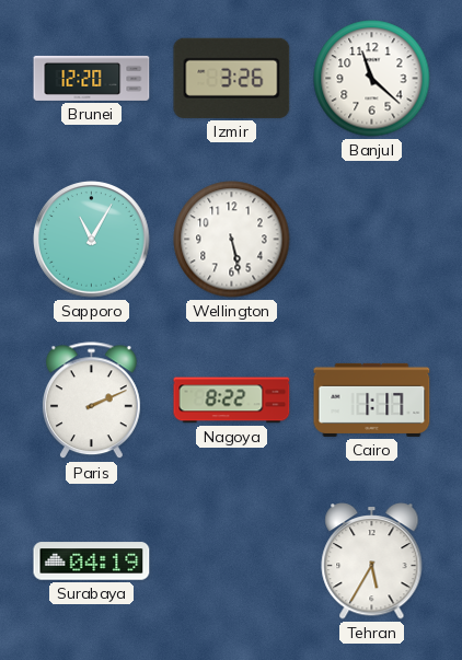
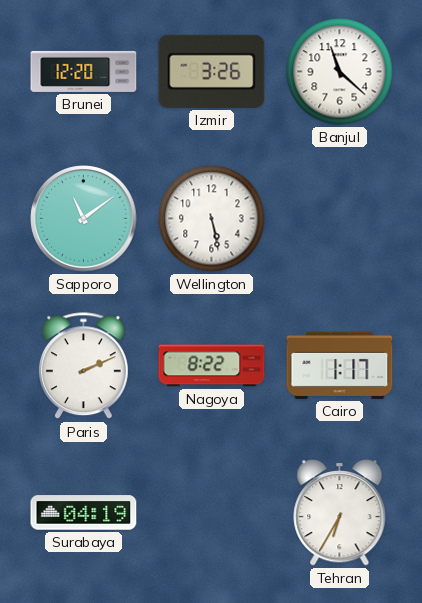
Sapporo: 11:05 -> 11:09 (84, 219)
Tehran: 5:35 -> 6:35 (340, 513)
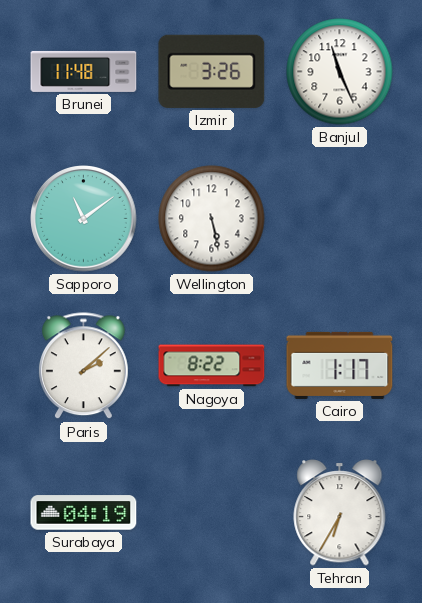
Brunei: 12:20 -> 11:48 (84, 71)
Banjul: 11:22 -> 11:26 (340, 72)
Paris: 2:11 -> 2:08 (83, 366)
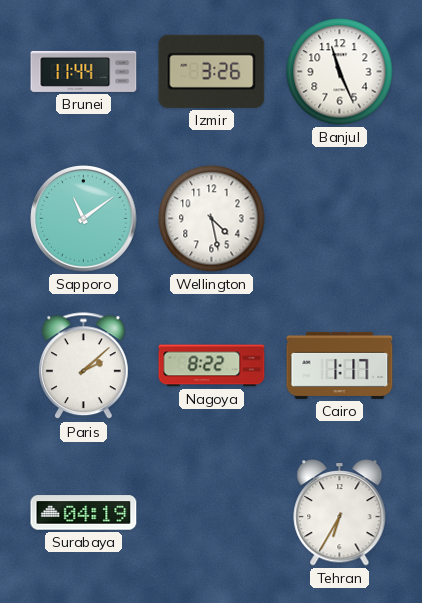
Brunei: 11:48 -> 11:44 (84, 71)
Wellington: 5:28 -> 4:28 (212, 219)
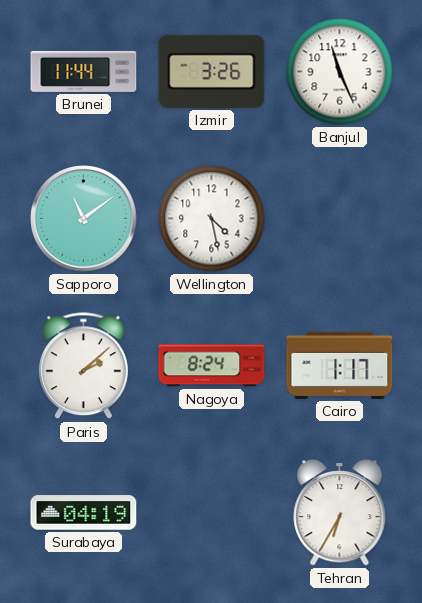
Nagoya: 8:22 -> 8:24 (212, 366)
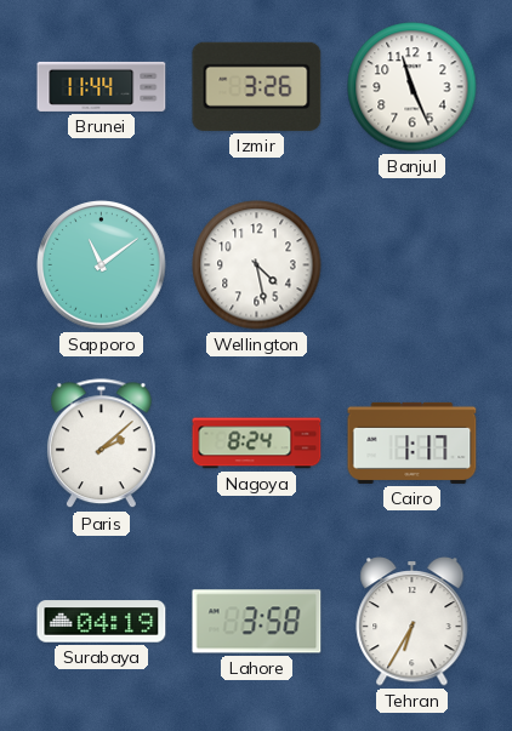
Lahore: none -> 3:58 (257, 622)
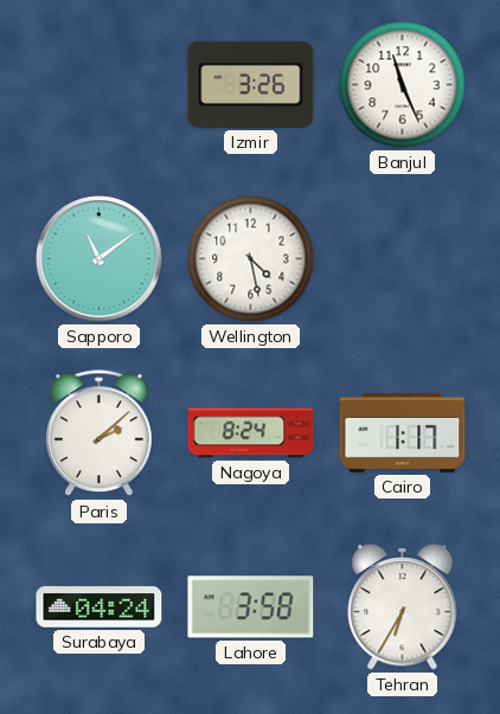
Brunei: 11:44 -> none (102, 86)
Surabaya: 04:19 -> 04:24 (100, 607)
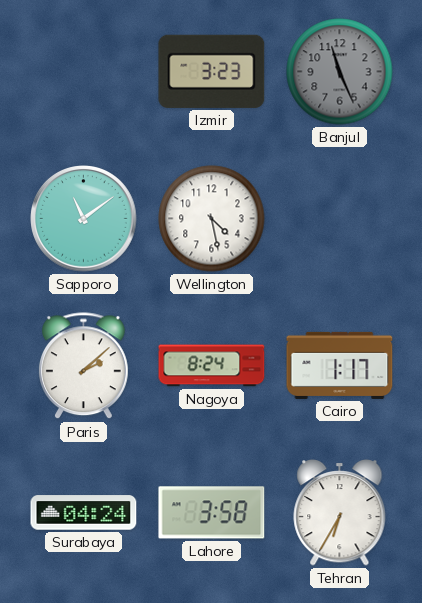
Izmir: 3:26 -> 3:23 (212, 71)
Banjul dial: white -> grey (340, 72)
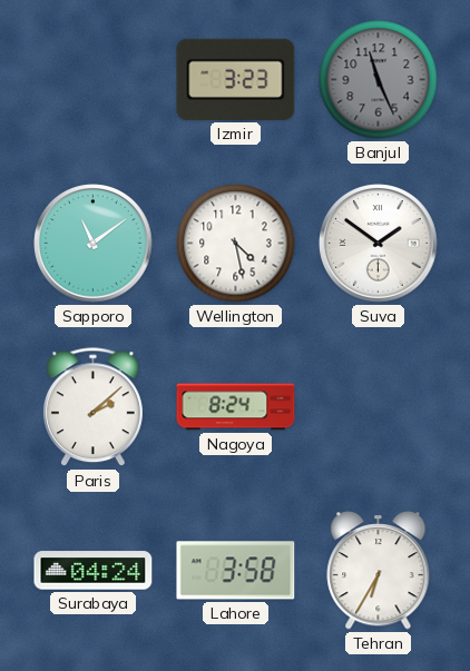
Suva: none -> 1:51 (379, 244)
Cairo: 1:17 -> none (340, 365)
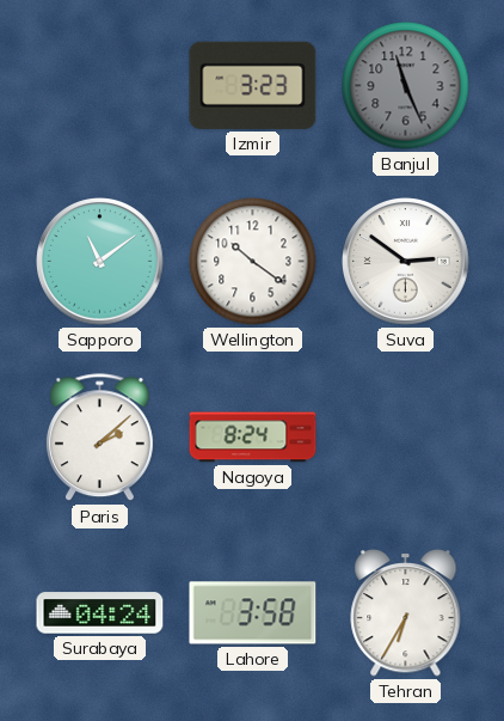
Wellington: 4:28 -> 10:21 (253, 262)
Suva: 1:51 -> 2:51 (406, 262)
